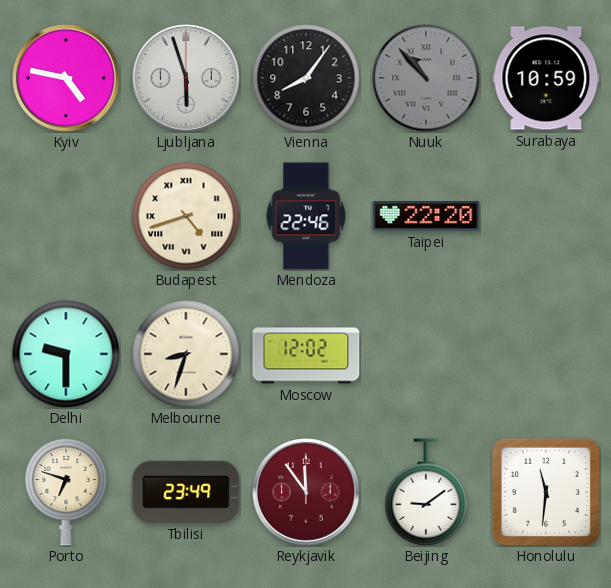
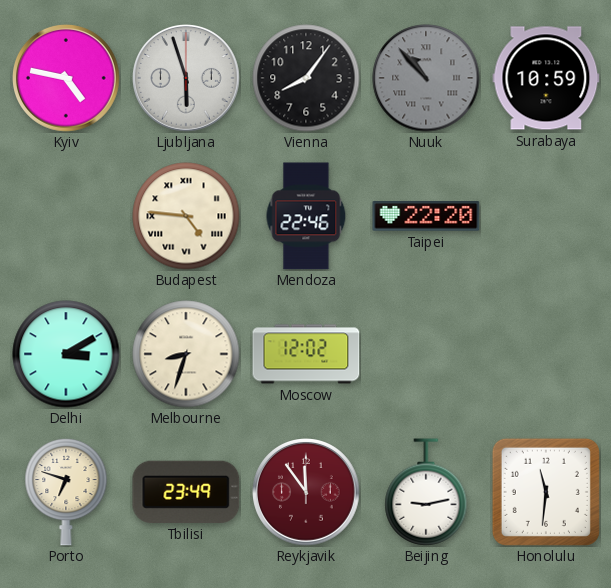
Budapest: 4:42 -> 4:46 (186, 216)
Delhi: 9:30 -> 3:10 (66, 354)
Beijing: 9:09 -> 9:13 (426, 492)
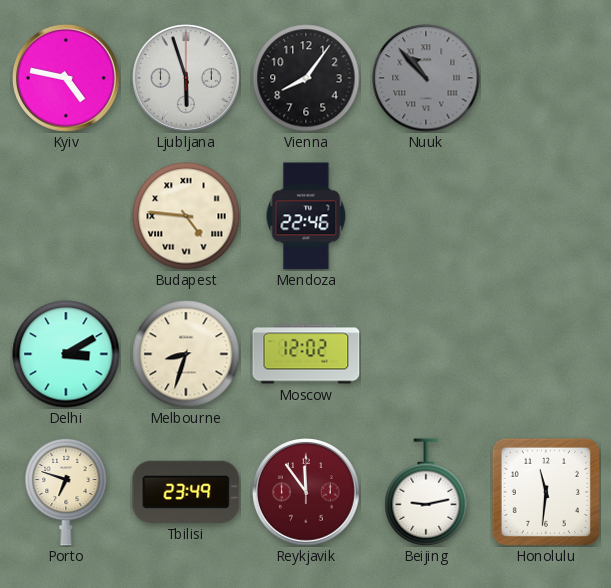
Surabaya: 10:59 -> none (546, 78)
Taipei: 22:20 -> none (426, 217)
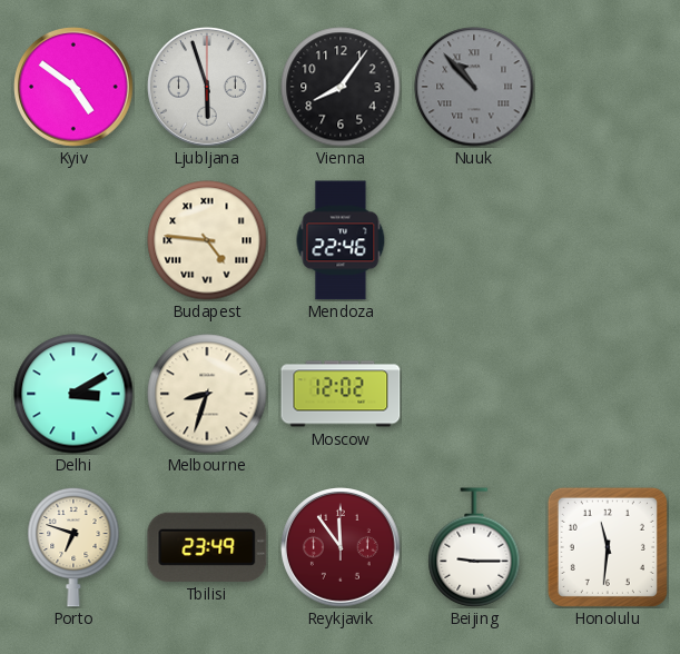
Kyiv: 4:47 -> 4:51 (75, 88)
Beijing: 9:13 -> 9:15 (474, 547)
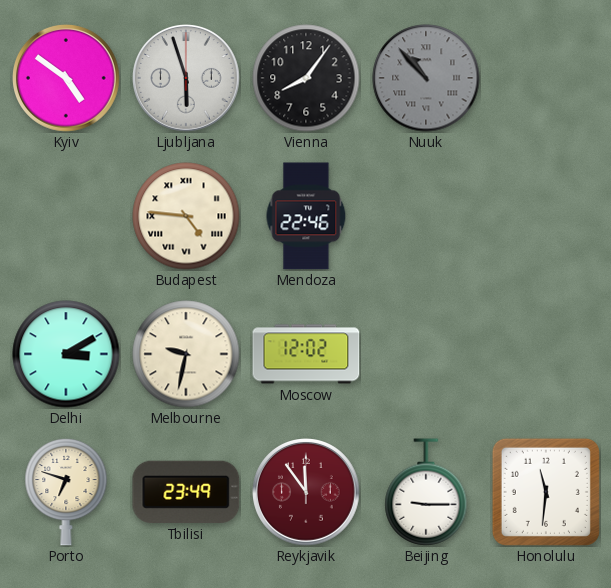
Melbourne: 8:33 -> 9:32 (186, 354)
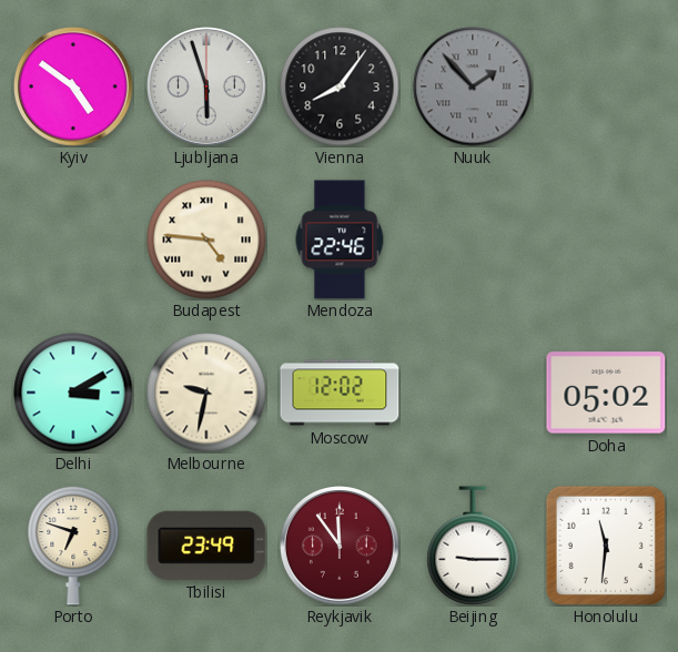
Nuuk: 10:53 -> 1:53 (473, 86)
Doha: none -> 05:02 (606, 393)
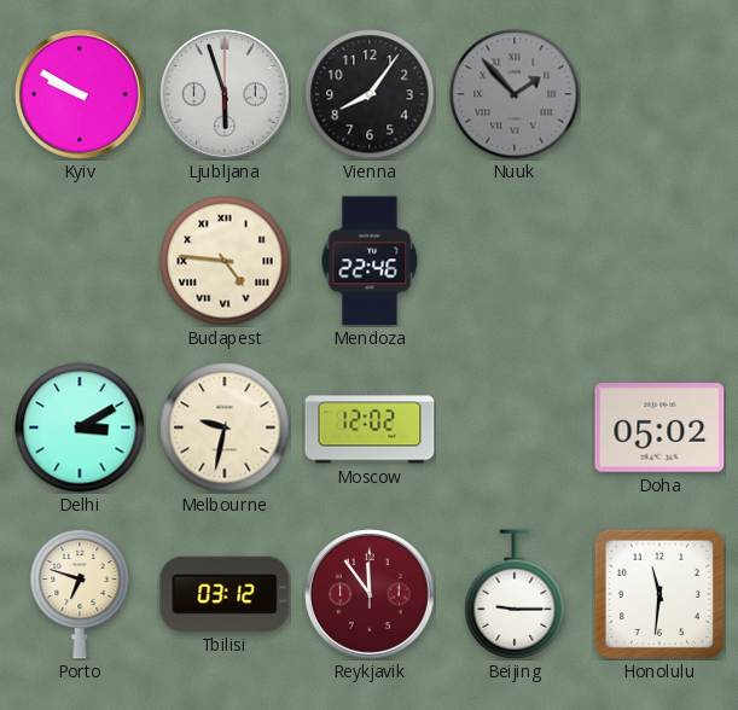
Kyiv: 4:51 -> 9:50 (81, 95)
Tbilisi: 23:49 -> 03:12 (225, 594)
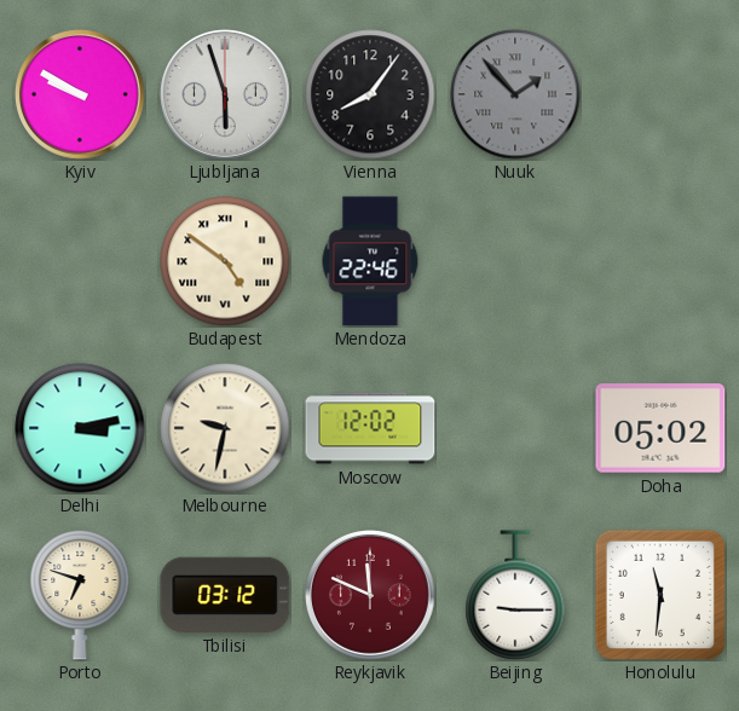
Budapest: 4:46 -> 4:51 (225, 261)
Delhi: 3:10 -> 3:13 (80, 428)
Reykjavik: 11:54 -> 11:49 (371, 596)
